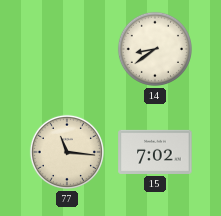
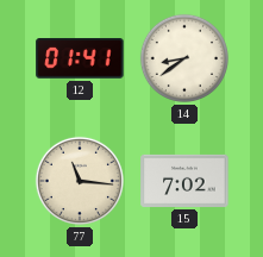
12: none -> 01:41 (80, 58)
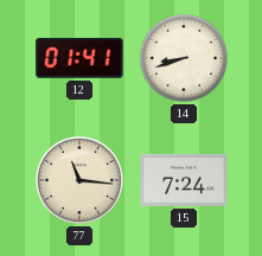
14: 8:39 -> 8:42 (184, 58)
15: 7:02 -> 7:24 (184, 180)
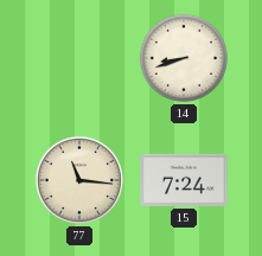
12: 01:41 -> none (79, 58)
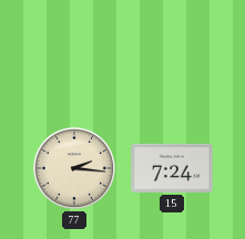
14: 8:42 -> none (184, 58)
77: 11:16 -> 2:16 (74, 168)
